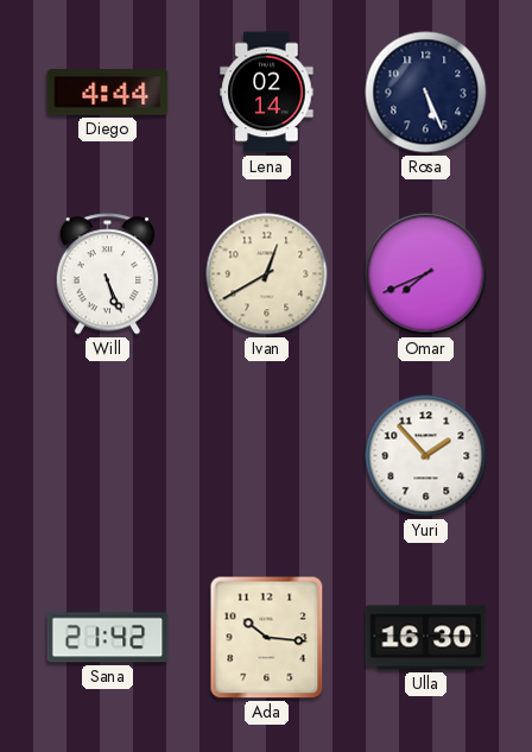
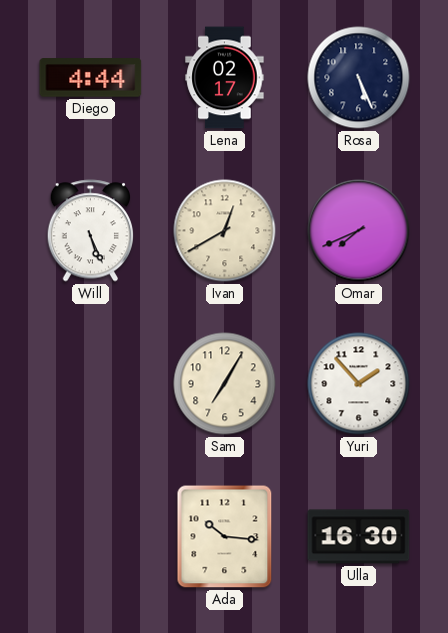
Lena: 02:14 -> 02:17 (225, 78)
Sam: none -> 7:05 (225, 384)
Sana: 21:42 -> none (108, 638)
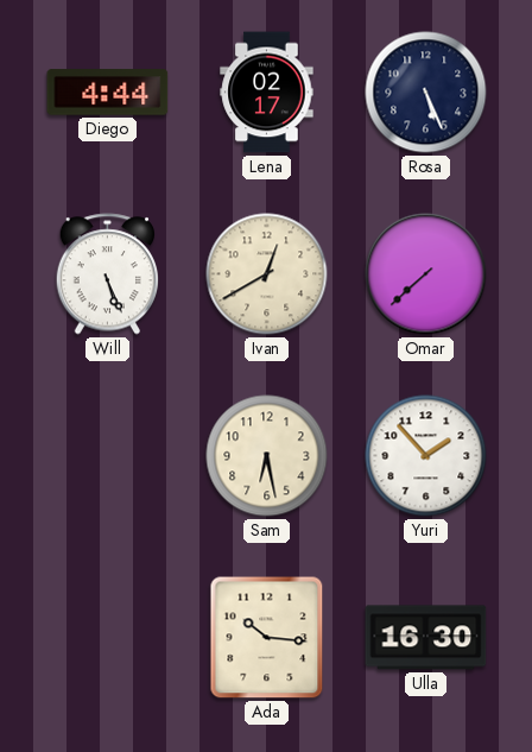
Omar: 7:41 -> 7:38 (426, 274)
Sam: 7:05 -> 6:28 (267, 456)
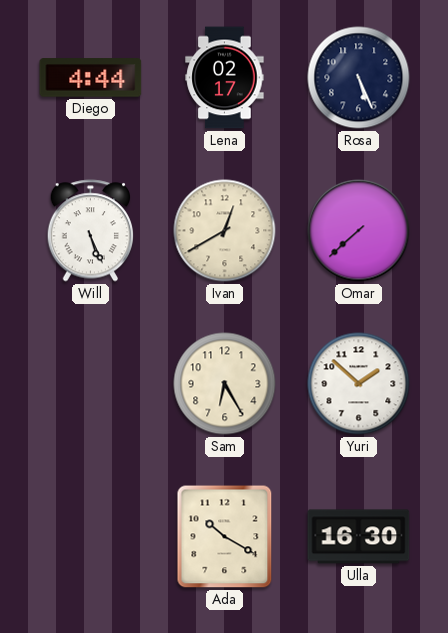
Sam: 6:28 -> 6:25 (225, 384)
Yuri: 1:53 -> 1:52 (359, 384)
Ada: 10:16 -> 10:20 (225, 537)
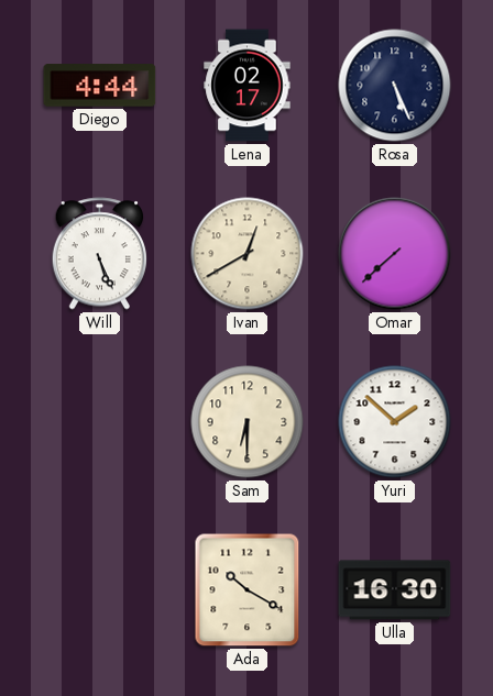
Sam: 6:25 -> 6:30 (248, 422)
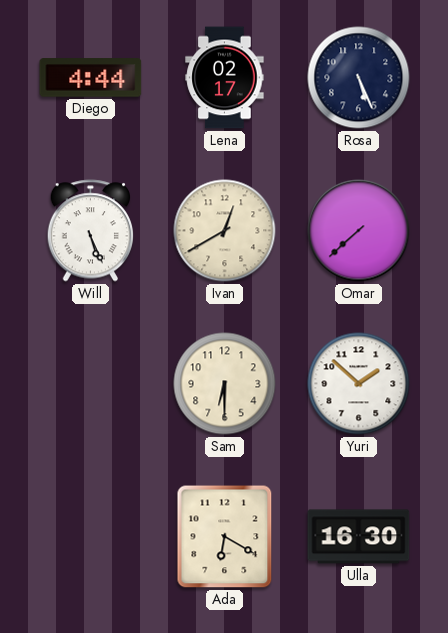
Ada: 10:20 -> 6:20 (225, 537)
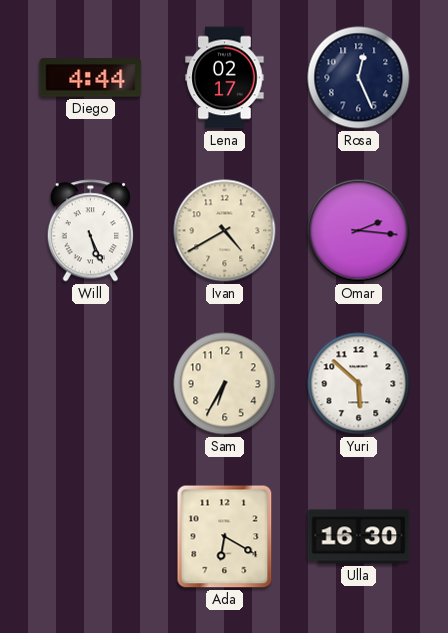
Rosa: 5:26 -> 12:26 (359, 78)
Ivan: 12:40 -> 4:40 (225, 231)
Omar: 7:38 -> 2:16 (359, 231)
Sam: 6:30 -> 6:35 (225, 384)
Yuri: 1:52 -> 5:52 (359, 384)
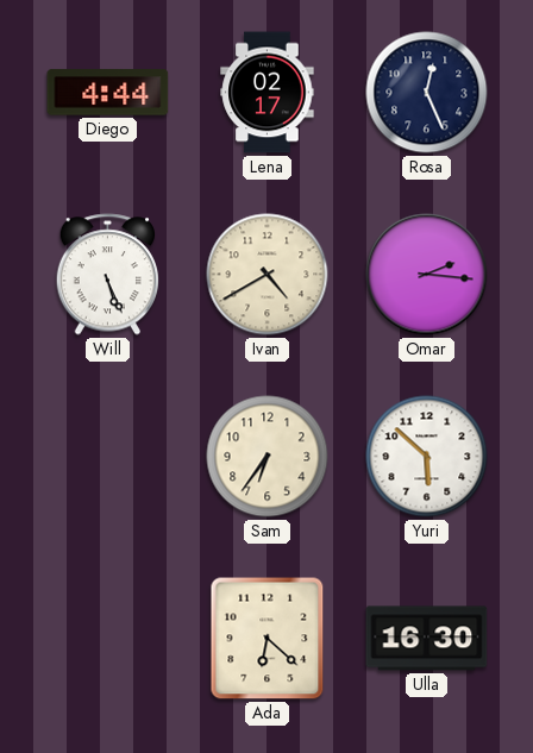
Sam: 6:35 -> 6:36 (268, 457)
Ada: 6:20 -> 6:22 (268, 639)
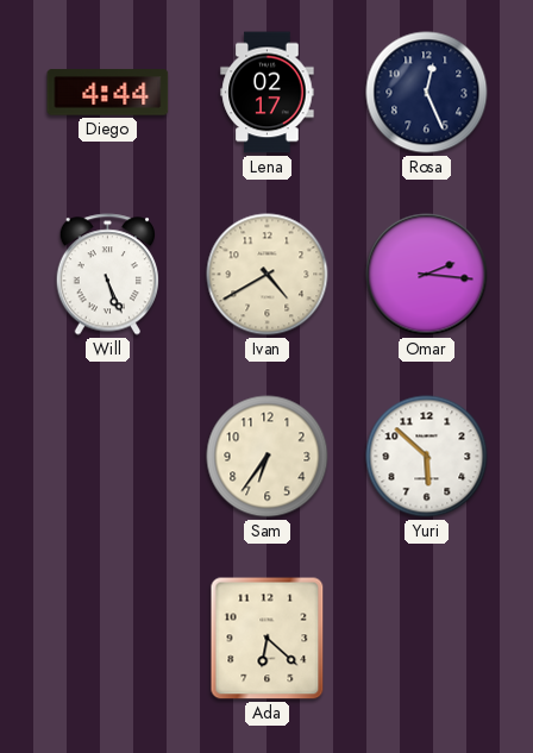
Ulla: 16:30 -> none (427, 639)
